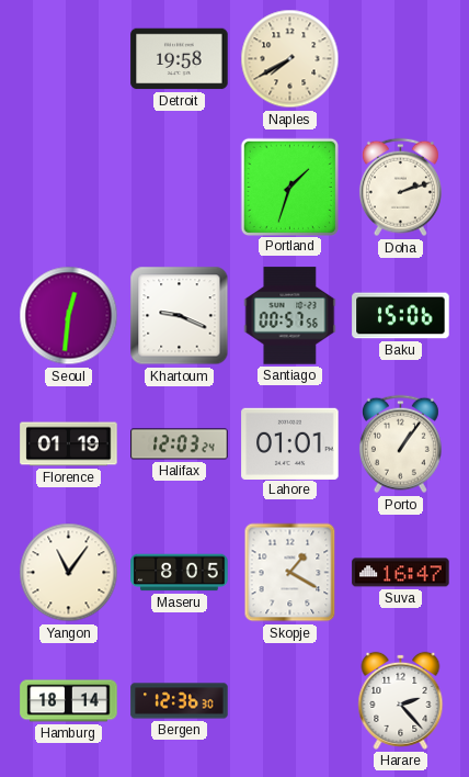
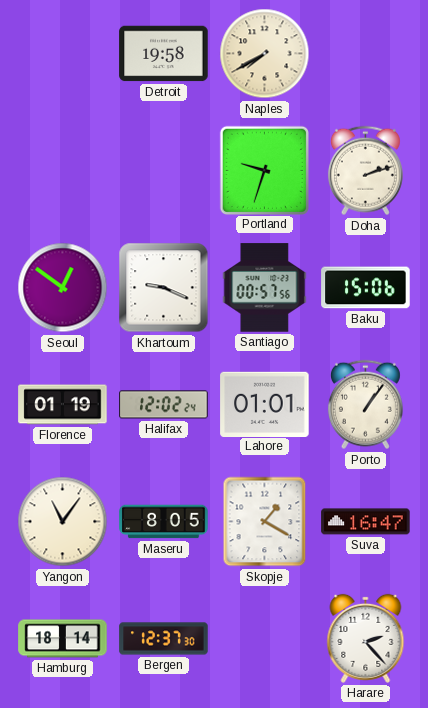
Portland: 1:33 -> 9:33 (264, 170)
Seoul: 12:31 -> 12:51 (63, 288)
Halifax: 12:03 -> 12:02 (164, 405)
Bergen: 12:36 -> 12:37 (164, 639)
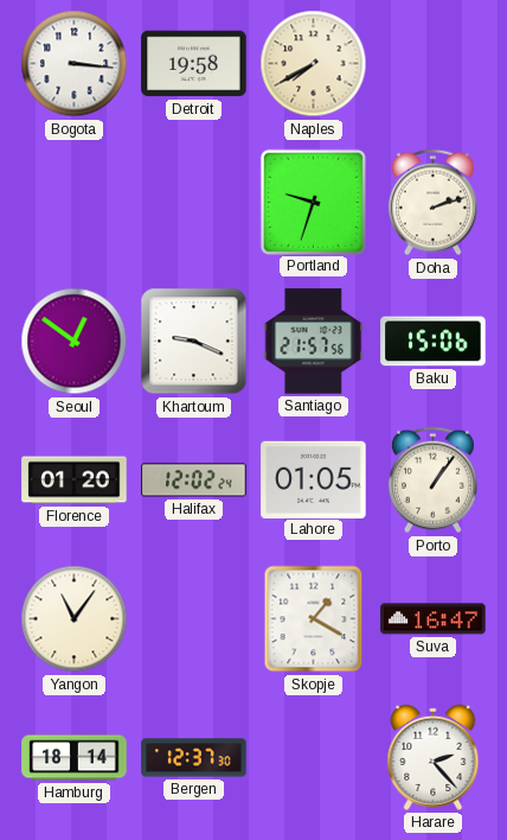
Bogota: none -> 3:16 (75, 64)
Santiago: 00:57 -> 21:57 (314, 342)
Florence: 01:19 -> 01:20 (75, 481)
Lahore: 01:01 -> 01:05 (314, 479)
Maseru: 8:05 -> none (164, 522)
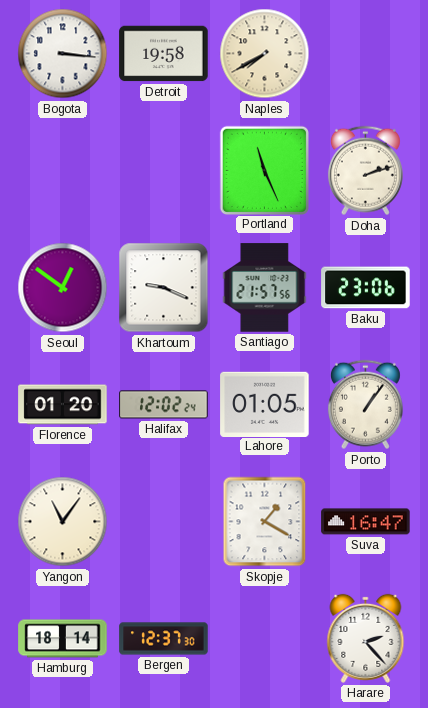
Portland: 9:33 -> 11:26 (264, 170)
Baku: 15:06 -> 23:06 (366, 288)
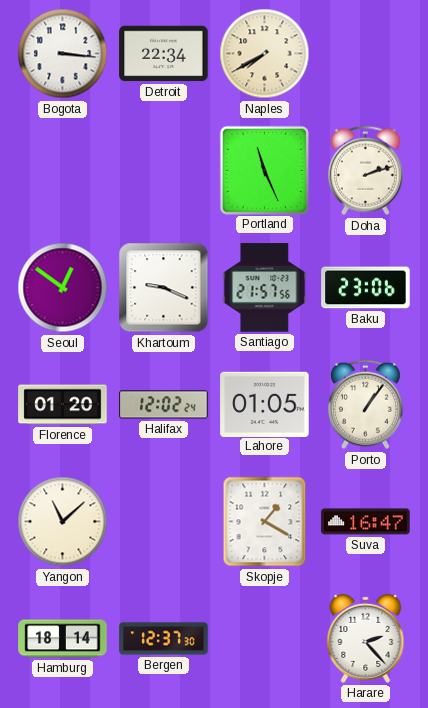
Detroit: 19:58 -> 22:34 (164, 54)
Yangon: 11:06 -> 11:08 (63, 522)
